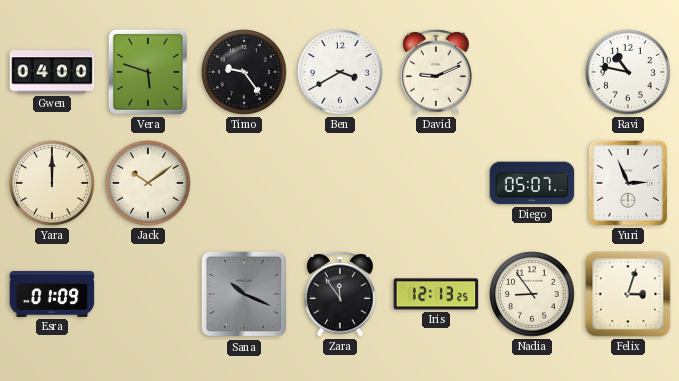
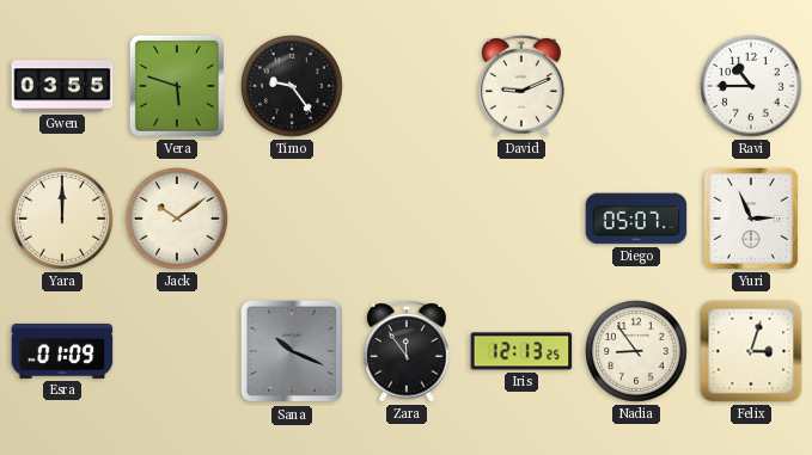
Gwen: 04:00 -> 03:55 (62, 86)
Ben: 3:40 -> none (340, 72)
Ravi: 10:47 -> 10:45 (751, 86)
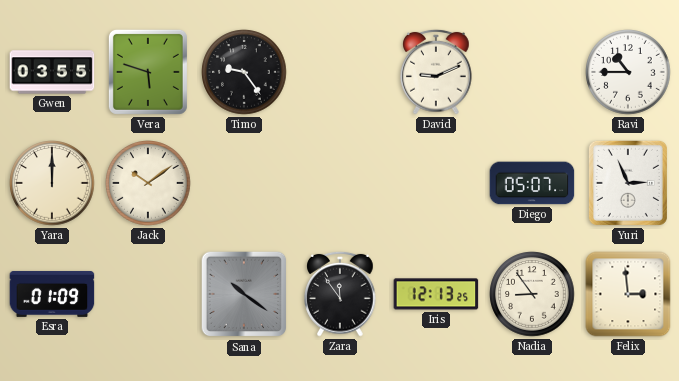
Sana: 10:19 -> 10:21 (244, 294)
Felix: 3:03 -> 2:59 (628, 294)
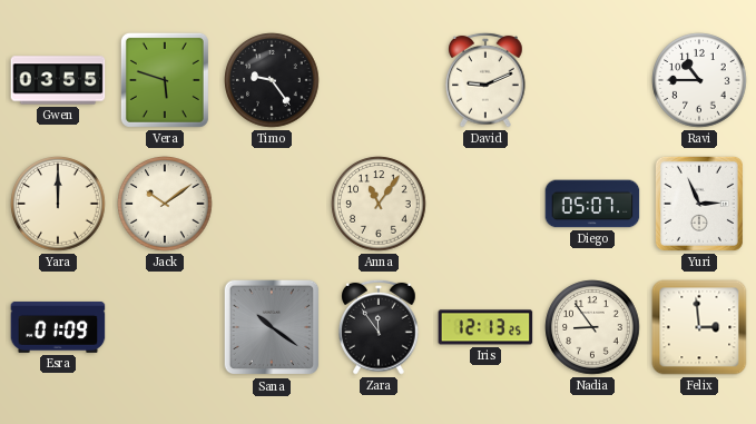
Anna: none -> 11:06 (379, 204)
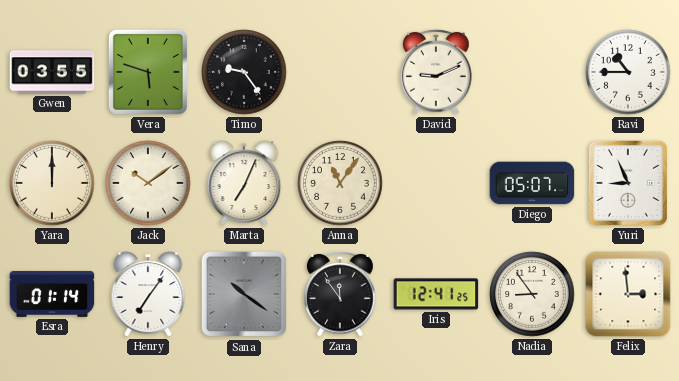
Marta: none -> 7:04 (244, 183)
Yuri: 2:56 -> 8:56 (628, 183)
Esra: 01:09 -> 01:14 (52, 294)
Henry: none -> 7:06 (148, 294)
Iris: 12:13 -> 12:41 (436, 294)
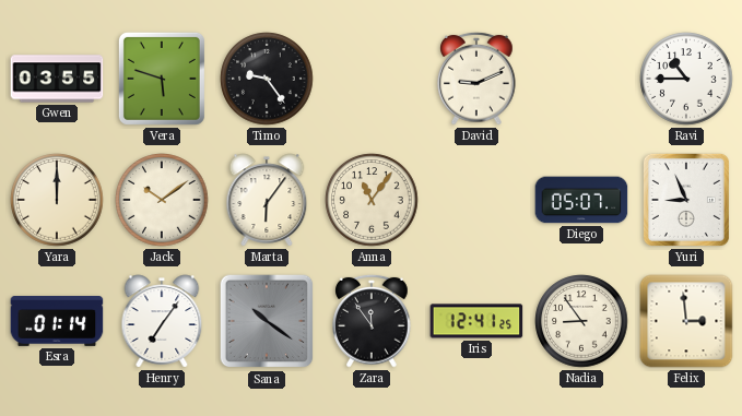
Marta: 7:04 -> 6:06 (267, 200)
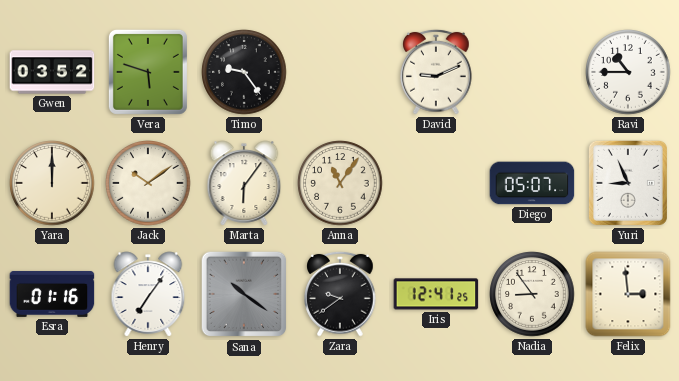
Gwen: 03:55 -> 03:52 (52, 72)
Esra: 01:14 -> 01:16 (52, 294)
Zara: 11:54 -> 9:39 (340, 294)
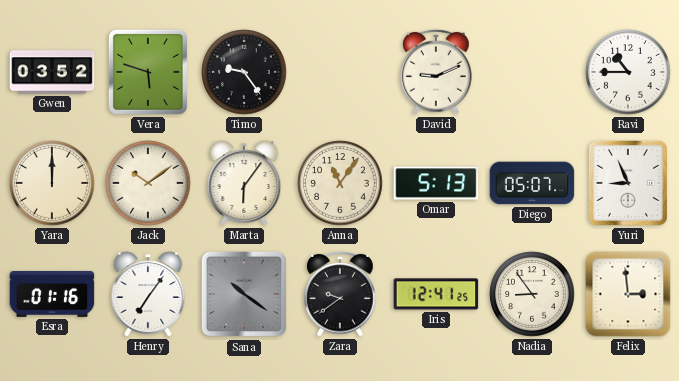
Omar: none -> 5:13 (436, 183)
